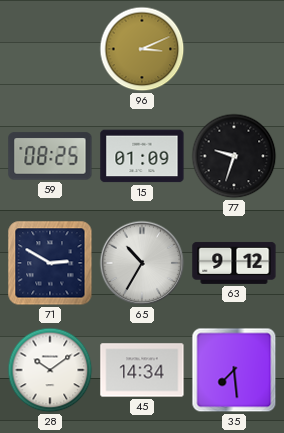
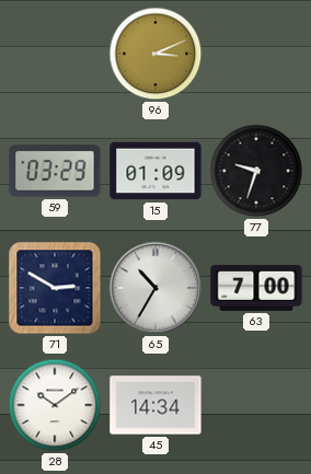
59: 08:25 -> 03:29 (55, 171)
63: 9:12 -> 7:00 (256, 288)
35: 7:29 -> none (234, 370)
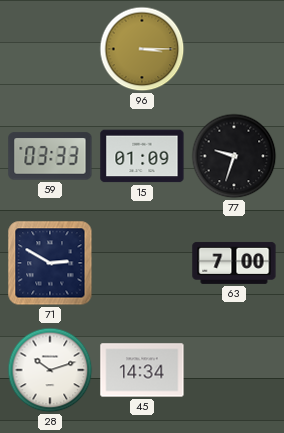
96: 3:11 -> 3:15 (142, 49)
59: 03:29 -> 03:33 (50, 156)
65: 10:35 -> none (155, 288)
28: 10:09 -> 10:12 (50, 370)
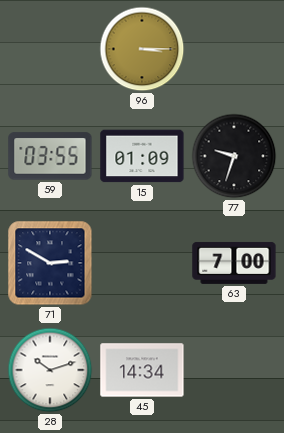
59: 03:33 -> 03:55 (50, 156)
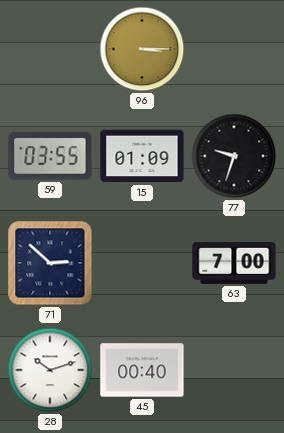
71: 2:50 -> 2:52 (50, 263)
45: 14:34 -> 00:40 (142, 370)
